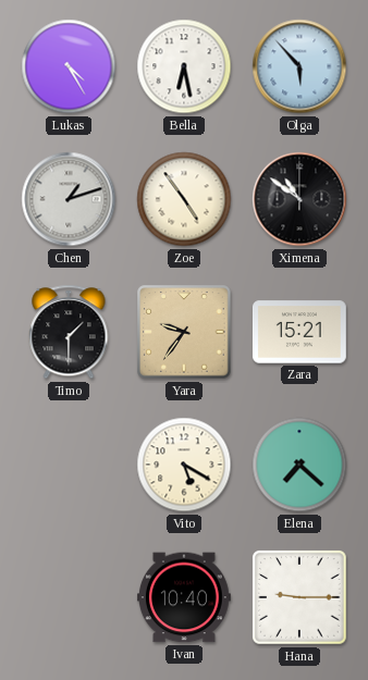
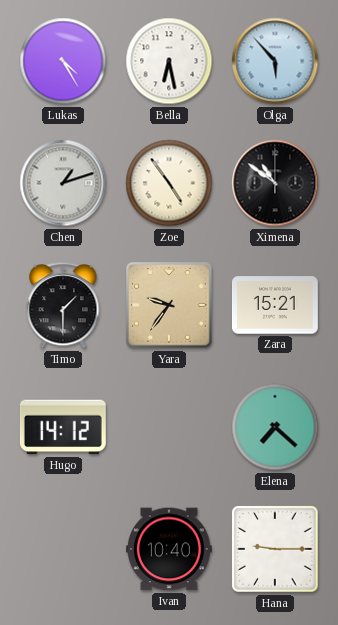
Hugo: none -> 14:12 (63, 427)
Vito: 5:20 -> none (184, 465)
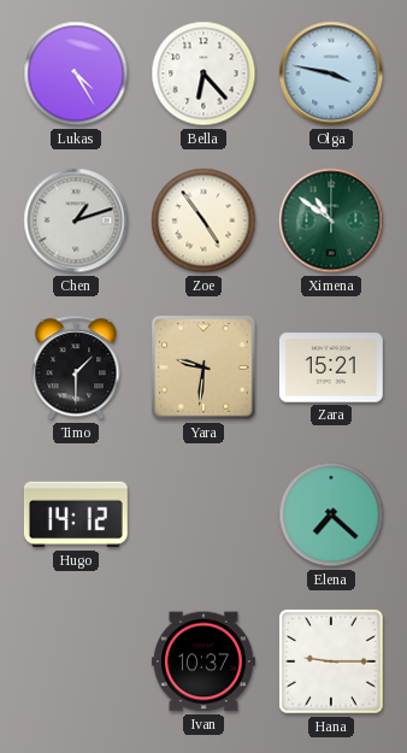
Bella: 6:28 -> 6:23 (203, 73)
Olga: 5:53 -> 3:47 (331, 73)
Ximena dial: black -> green (331, 220)
Yara: 9:36 -> 9:31 (203, 367)
Ivan: 10:40 -> 10:37 (203, 661)
